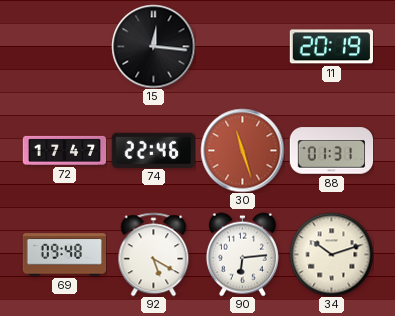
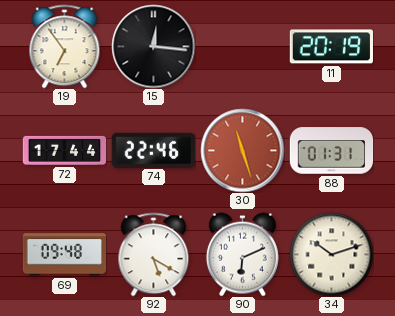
19: none -> 6:54 (65, 46)
72: 17:47 -> 17:44 (64, 150)
90: 6:14 -> 6:11 (242, 254)
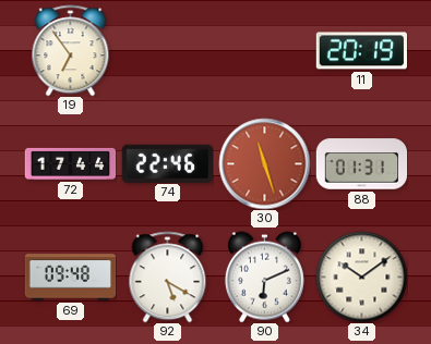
15: 12:16 -> none (153, 46)
34: 10:12 -> 10:09 (361, 277)
